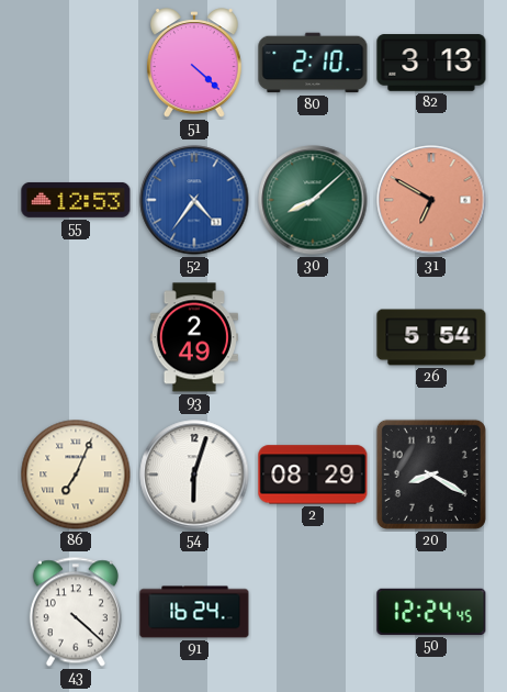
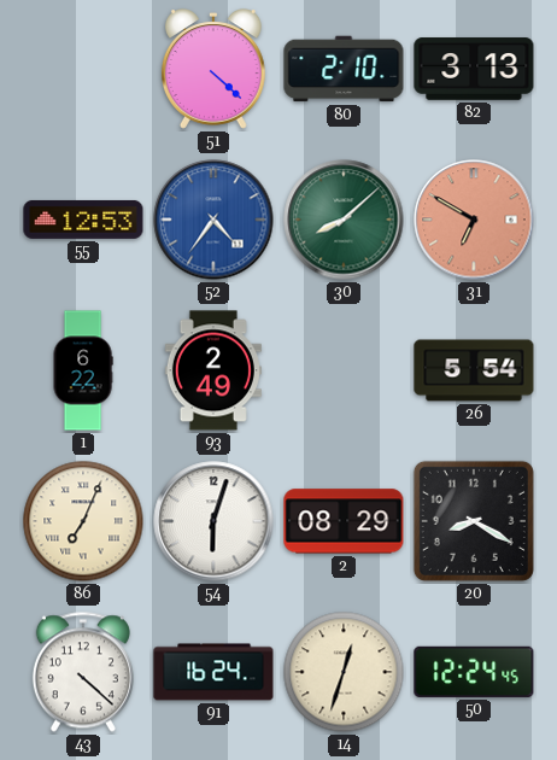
1: none -> 6:22 (83, 370)
14: none -> 12:33 (344, 672)
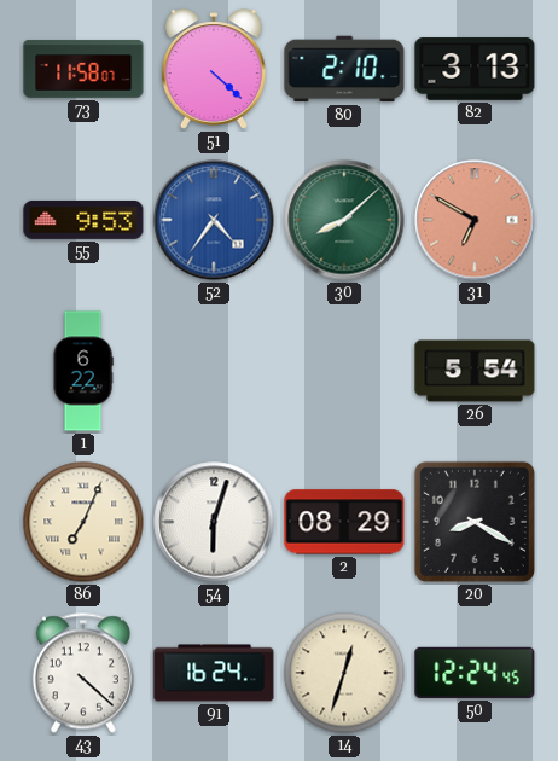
73: none -> 11:58 (83, 69)
55: 12:53 -> 9:53 (83, 220)
93: 2:49 -> none (213, 370)
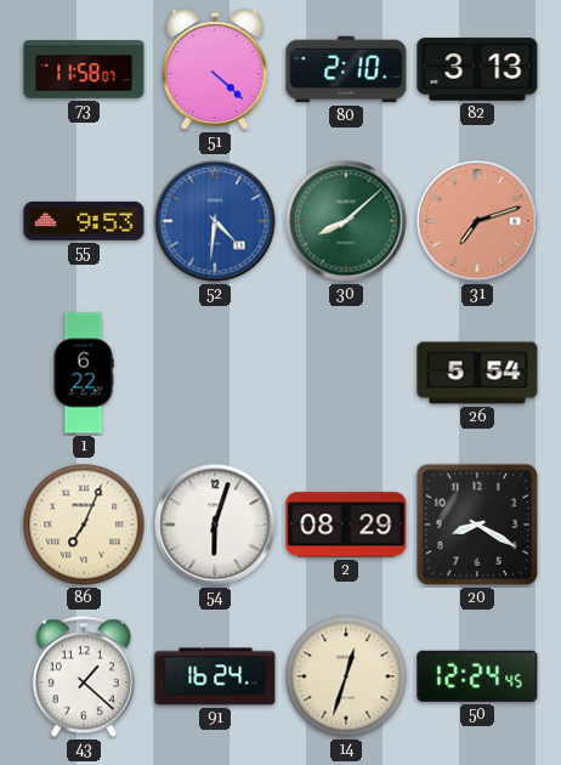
52: 4:36 -> 4:31 (215, 221)
31: 6:50 -> 7:12 (477, 221)
43: 4:22 -> 1:22 (84, 676)
